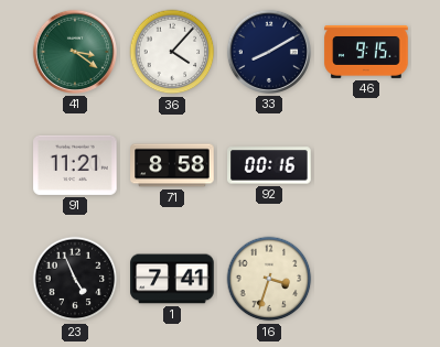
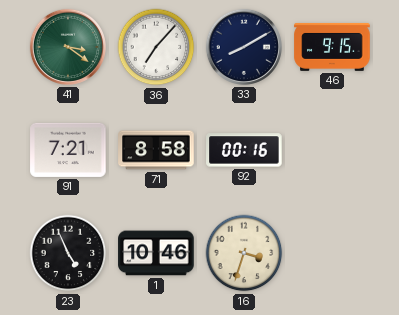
36: 4:07 -> 7:07 (156, 47)
91: 11:21 -> 7:21 (68, 150)
1: 7:41 -> 10:46 (156, 253)
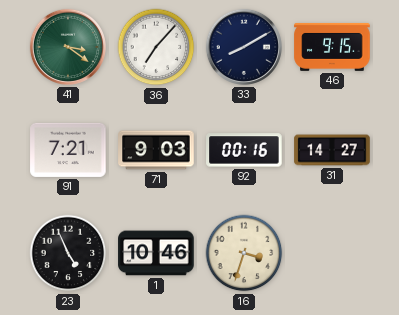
71: 8:58 -> 9:03 (156, 150)
31: none -> 14:27 (332, 150)
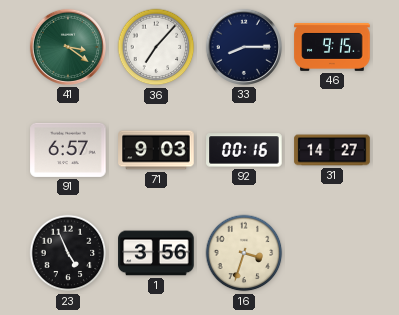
33: 8:10 -> 8:15 (244, 47)
91: 7:21 -> 6:57 (68, 150)
1: 10:46 -> 3:56 (156, 253)
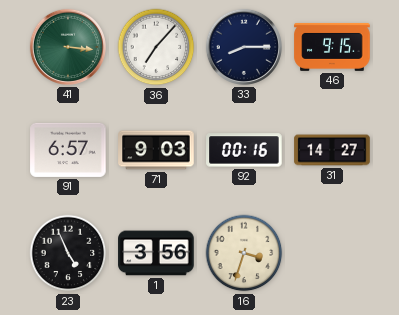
41: 3:21 -> 3:16 (68, 47)
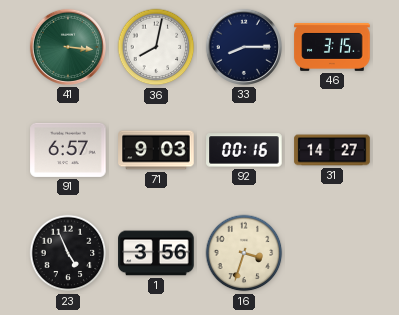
36: 7:07 -> 8:02 (156, 47)
46: 9:15 -> 3:15 (332, 47)
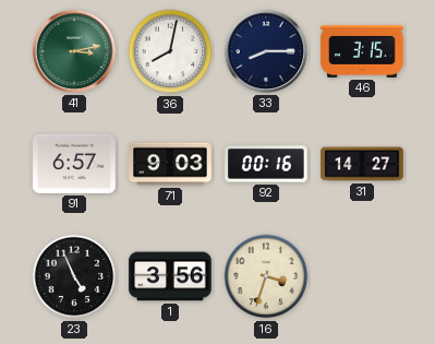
41: 3:16 -> 3:13 (74, 51)
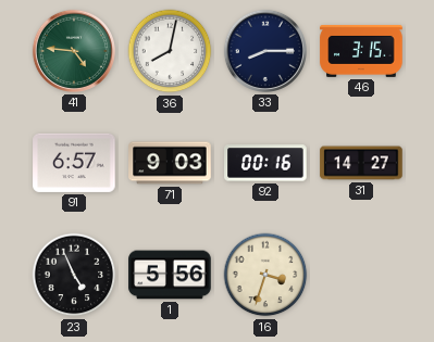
41: 3:13 -> 4:46 (74, 51)
1: 3:56 -> 5:56 (170, 275)
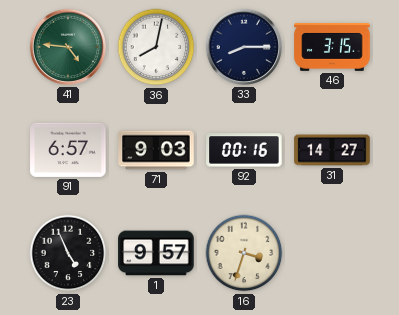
1: 5:56 -> 9:57 (156, 253)
